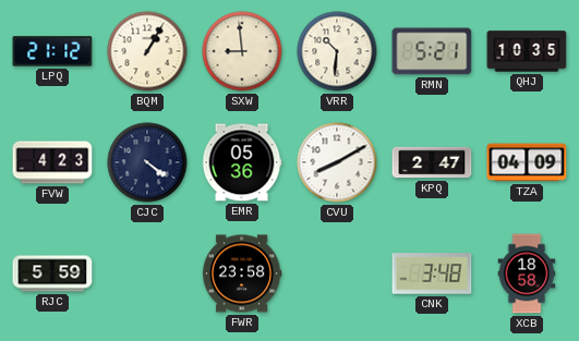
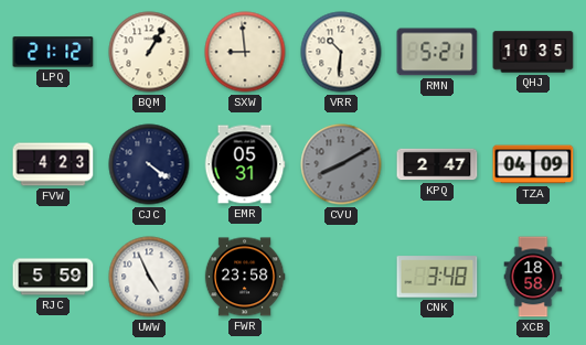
EMR: 05:36 -> 05:31 (245, 164)
CVU dial: white -> grey (341, 164)
UWW: none -> 4:56 (149, 277)
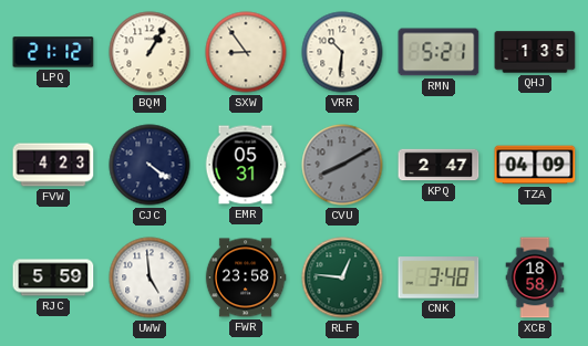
SXW: 8:59 -> 8:54 (246, 52)
QHJ: 10:35 -> 1:35 (535, 52)
UWW: 4:56 -> 4:59 (149, 277)
RLF: none -> 12:46 (342, 277)
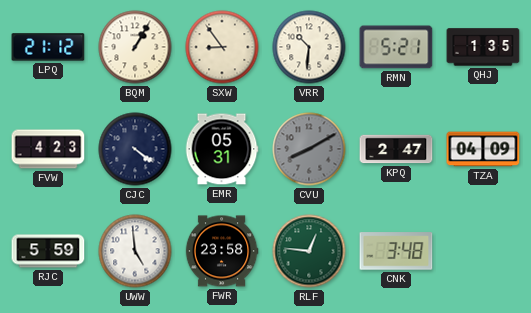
XCB: 18:58 -> none (535, 277)
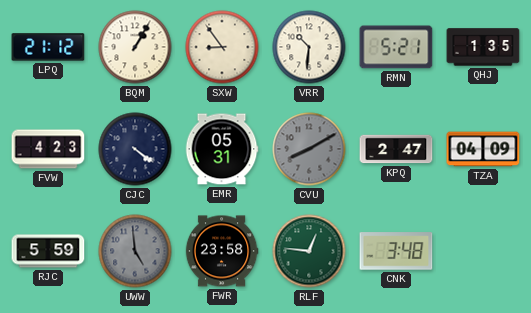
UWW dial: white -> grey (135, 251)
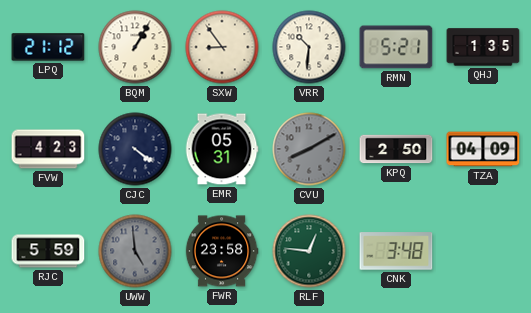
KPQ: 2:47 -> 2:50 (396, 149)
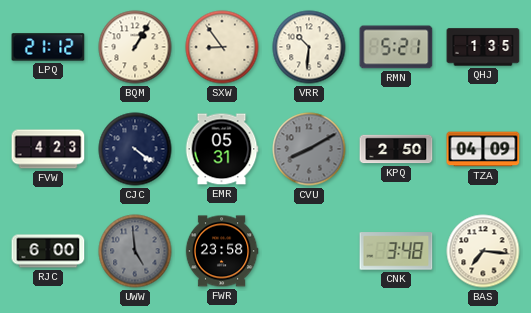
RJC: 5:59 -> 6:00 (48, 251)
RLF: 12:46 -> none (309, 251)
BAS: none -> 7:16 (483, 251)
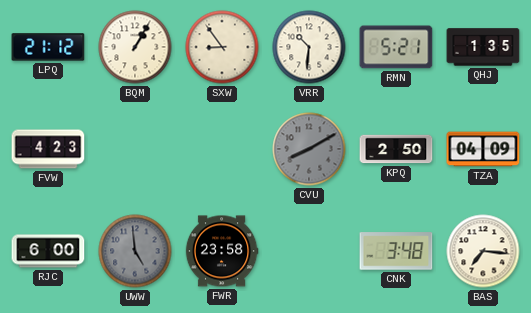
CJC: 4:21 -> none (135, 149)
EMR: 05:31 -> none (222, 149)
